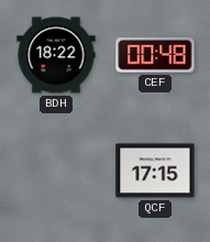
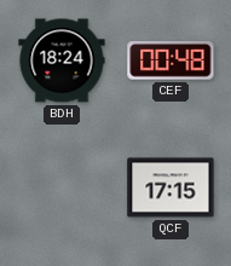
BDH: 18:22 -> 18:24 (62, 60)
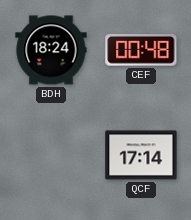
QCF: 17:15 -> 17:14 (141, 155)
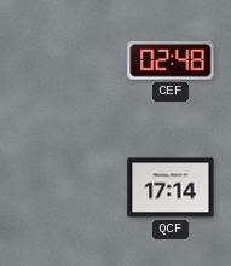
BDH: 18:24 -> none (51, 50)
CEF: 00:48 -> 02:48 (171, 60)
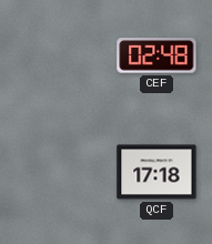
QCF: 17:14 -> 17:18 (157, 172)
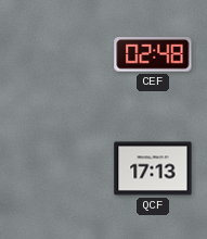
QCF: 17:18 -> 17:13 (153, 168)
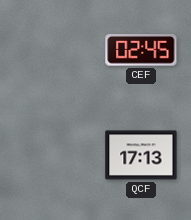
CEF: 02:48 -> 02:45 (141, 50)
